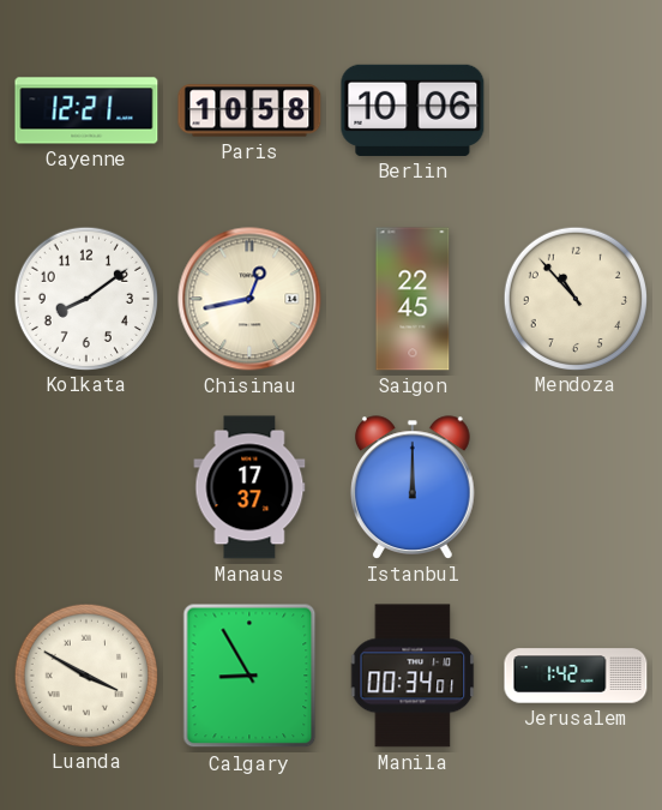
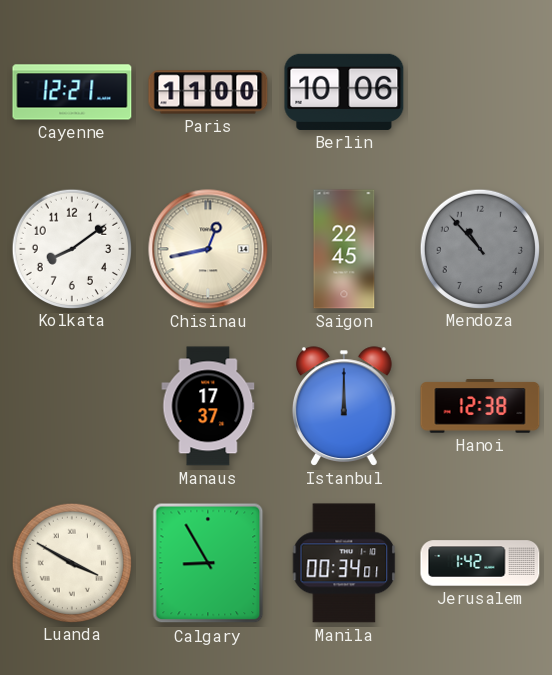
Paris: 10:58 -> 11:00 (208, 92)
Mendoza dial: cream -> grey (479, 248)
Hanoi: none -> 12:38 (480, 406)
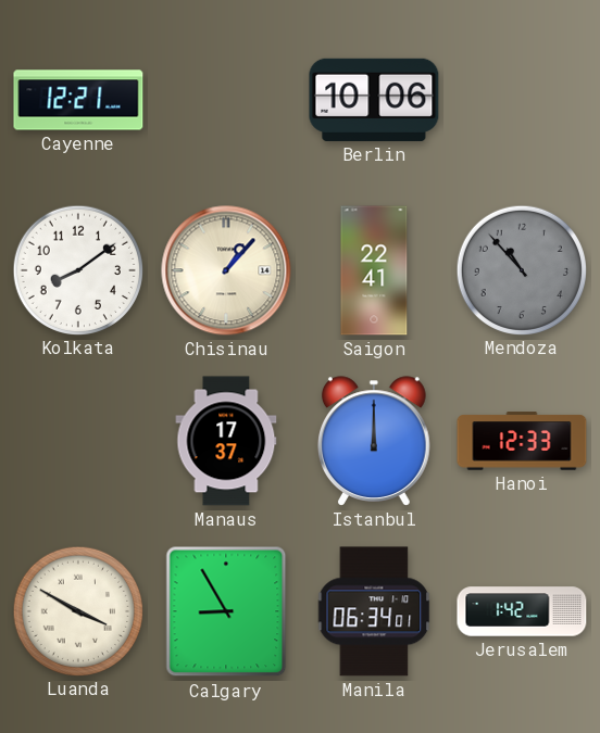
Paris: 11:00 -> none (208, 92)
Chisinau: 12:43 -> 1:07 (226, 270)
Saigon: 22:45 -> 22:41 (374, 270)
Hanoi: 12:38 -> 12:33 (522, 441)
Manila: 00:34 -> 06:34 (374, 611)
